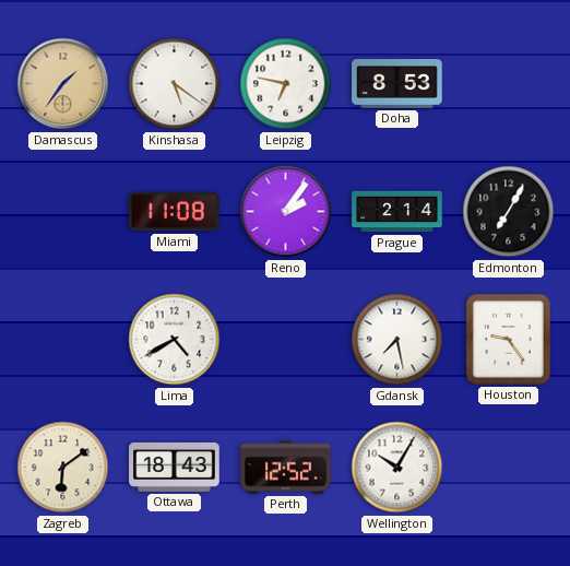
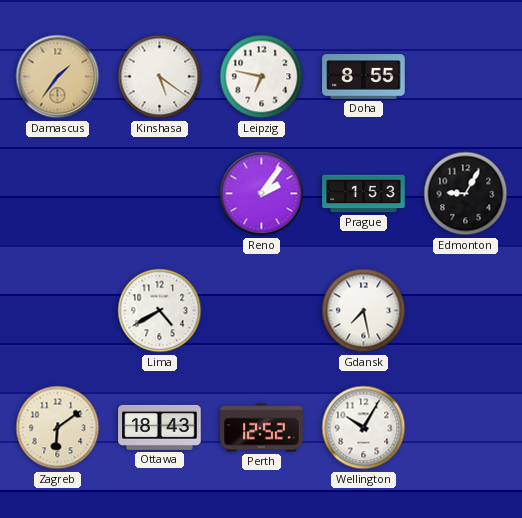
Doha: 8:53 -> 8:55 (364, 77)
Miami: 11:08 -> none (175, 212)
Prague: 2:14 -> 1:53 (364, 194)
Edmonton: 7:05 -> 9:05 (466, 194)
Houston: 9:24 -> none (509, 340)
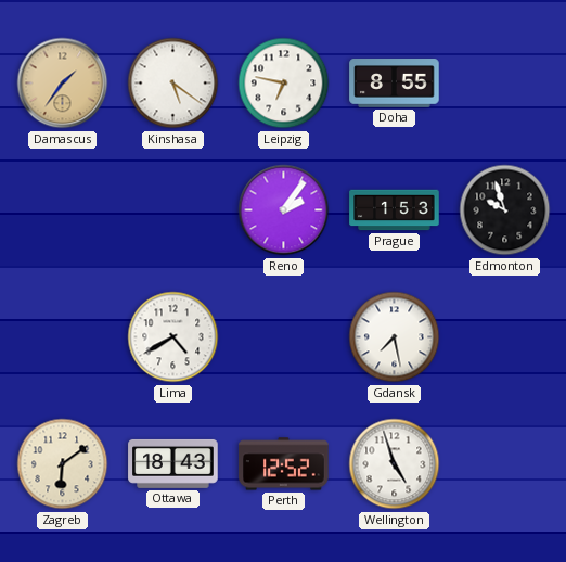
Edmonton: 9:05 -> 9:57 (505, 210)
Wellington: 10:05 -> 4:57 (395, 464)
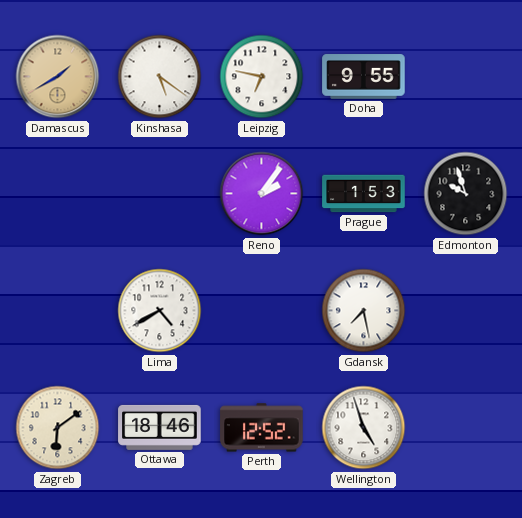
Damascus: 1:36 -> 1:40 (58, 77)
Doha: 8:55 -> 9:55 (364, 77)
Ottawa: 18:43 -> 18:46 (160, 427)
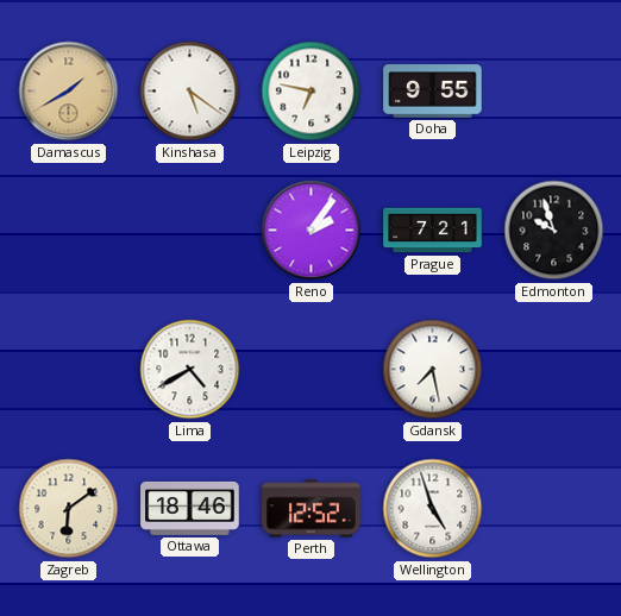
Prague: 1:53 -> 7:21 (433, 231)
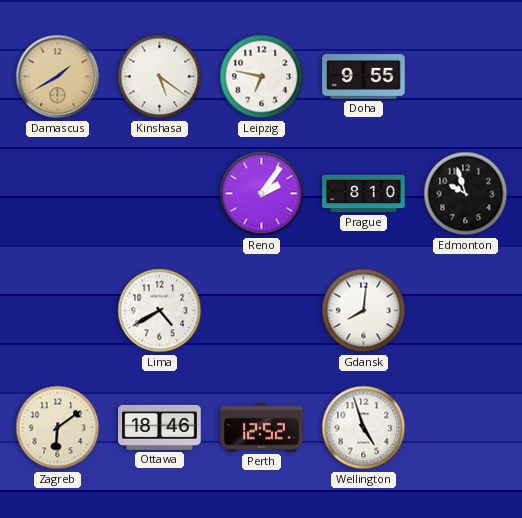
Prague: 7:21 -> 8:10 (364, 194)
Gdansk: 7:28 -> 8:01 (364, 311)
